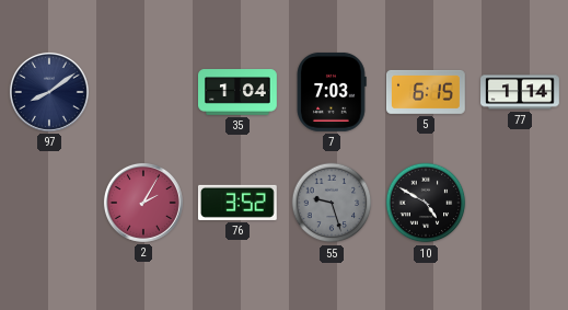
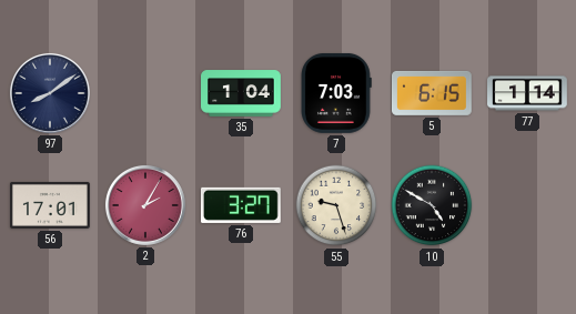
56: none -> 17:01 (51, 205)
76: 3:52 -> 3:27 (241, 205)
55 dial: grey -> cream (336, 205)
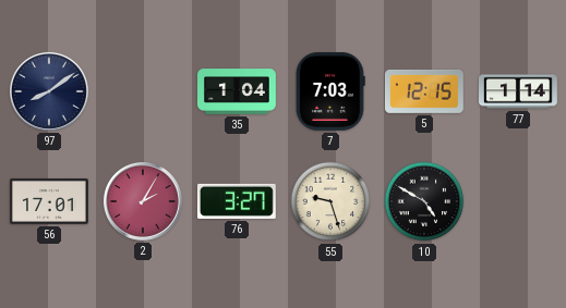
5: 6:15 -> 12:15 (424, 91)
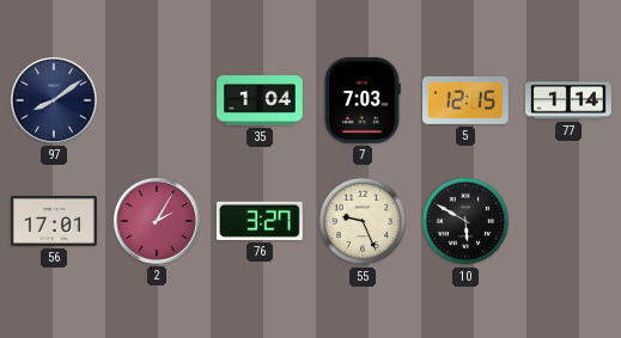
55: 9:27 -> 9:26 (363, 221)
10: 4:50 -> 5:50 (465, 221)
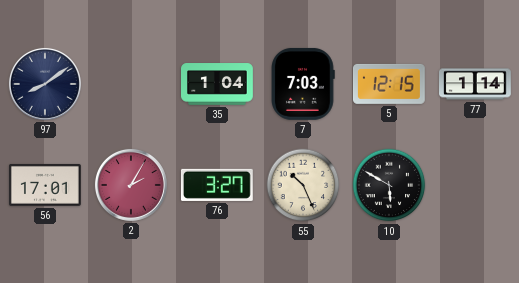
55: 9:26 -> 10:26 (303, 185)
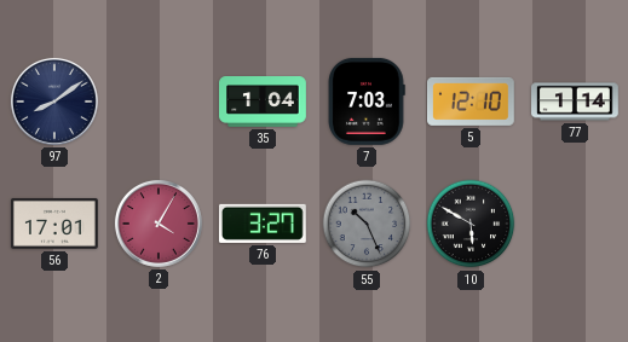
5: 12:15 -> 12:10 (471, 102)
2: 2:05 -> 4:05 (159, 224)
55 dial: cream -> grey (367, 224)
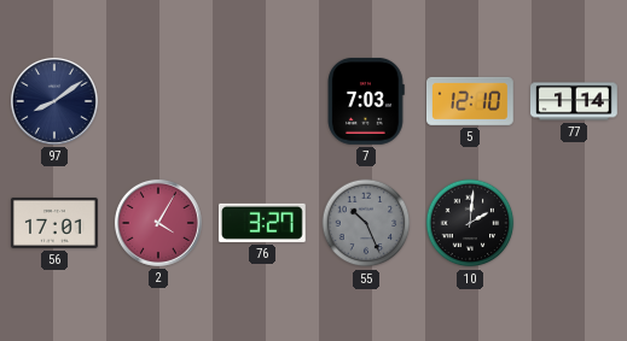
35: 1:04 -> none (264, 102)
10: 5:50 -> 2:01 (470, 223)
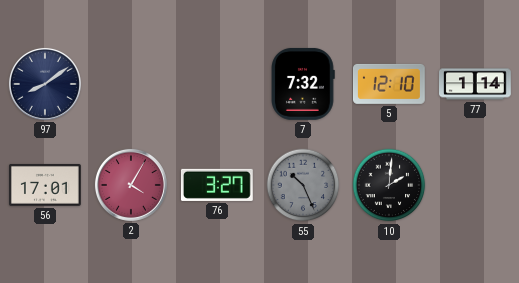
7: 7:03 -> 7:32 (303, 84)
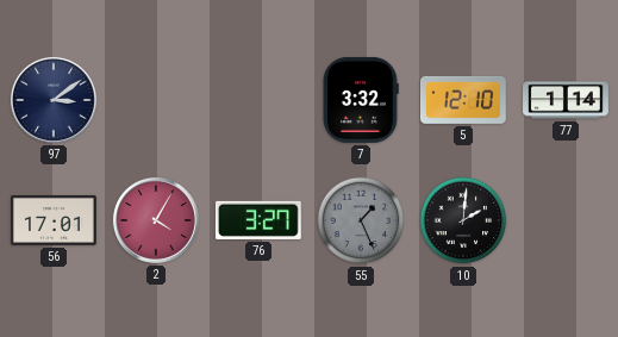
97: 8:09 -> 3:09 (54, 100)
7: 7:32 -> 3:32 (361, 100)
55: 10:26 -> 1:26 (361, 220)
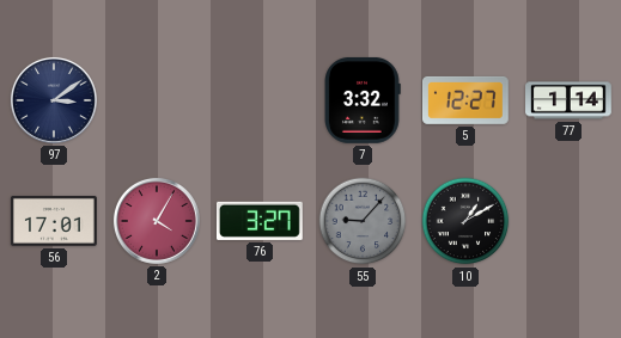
5: 12:10 -> 12:27 (465, 100)
55: 1:26 -> 9:07 (363, 221)
10: 2:01 -> 1:10 (465, 221)
